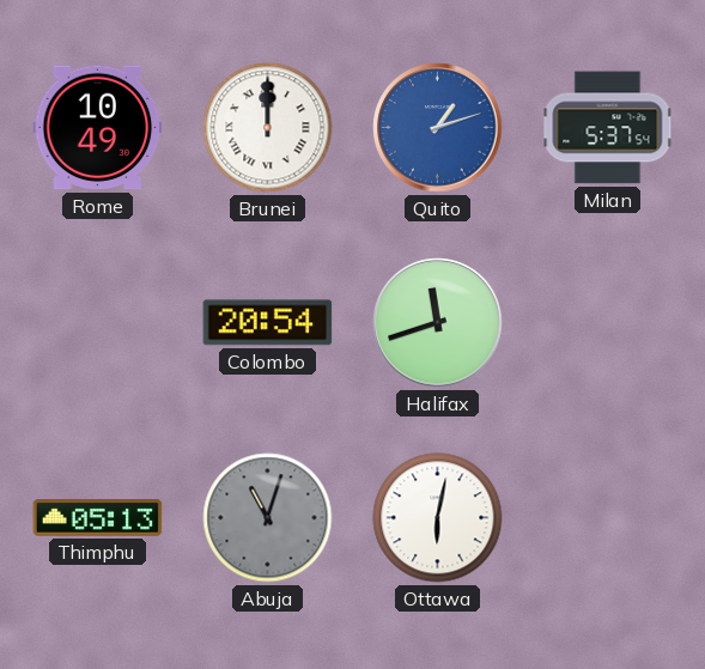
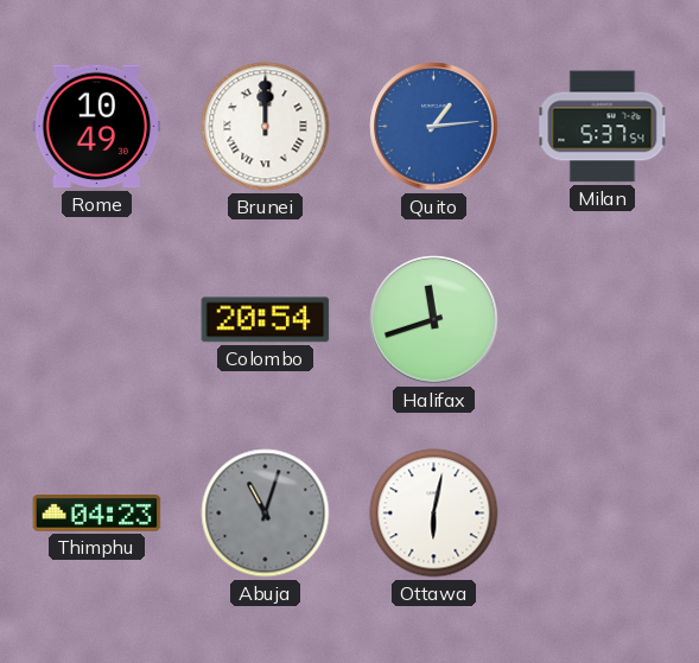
Quito: 1:12 -> 1:14 (434, 127)
Thimphu: 05:13 -> 04:23 (97, 514)
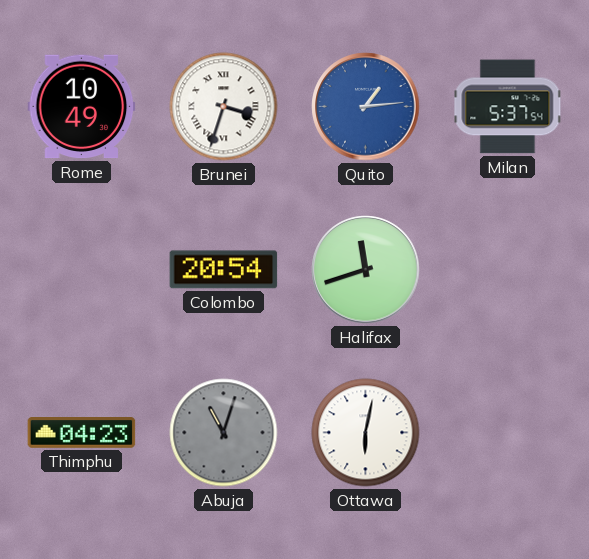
Brunei: 12:00 -> 3:33 (224, 107)
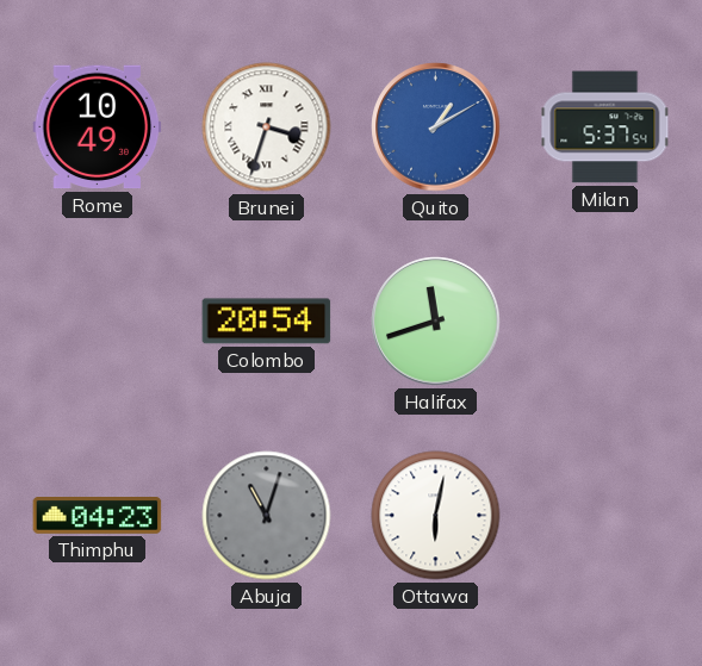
Quito: 1:14 -> 1:10 (436, 127)
